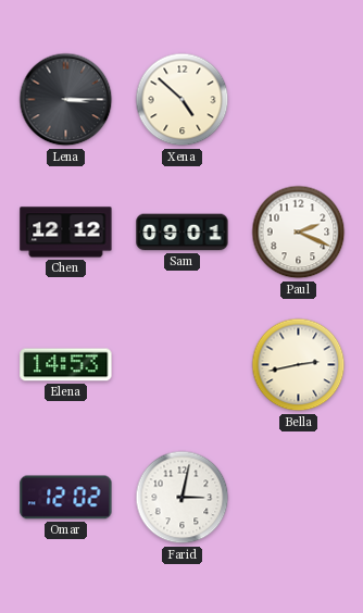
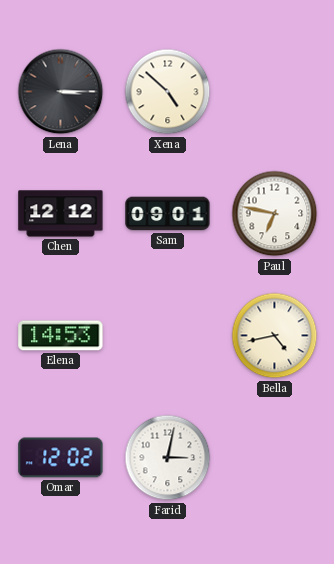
Paul: 2:19 -> 6:47 (275, 214)
Bella: 2:43 -> 4:43 (275, 336)
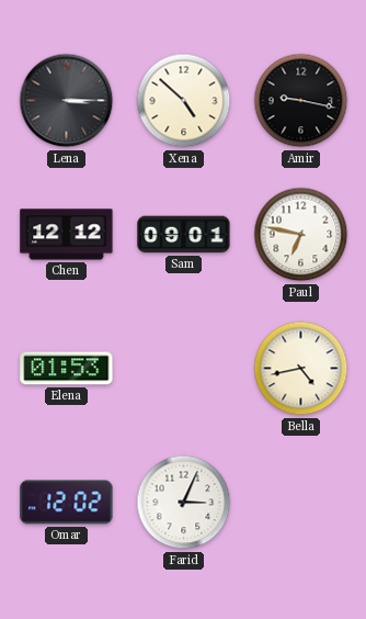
Amir: none -> 9:17 (301, 101)
Elena: 14:53 -> 01:53 (67, 369)
Farid: 3:02 -> 3:04 (184, 503)
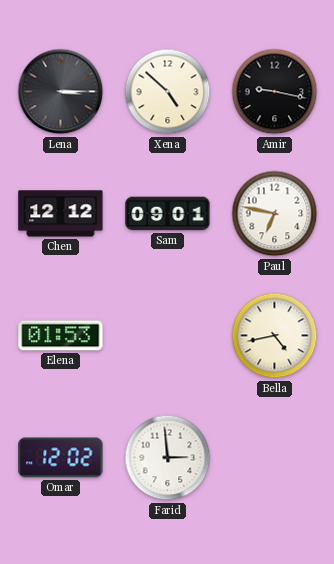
Farid: 3:04 -> 2:59 (168, 458)
